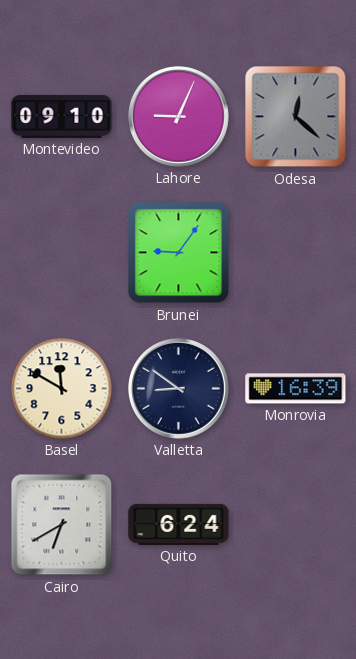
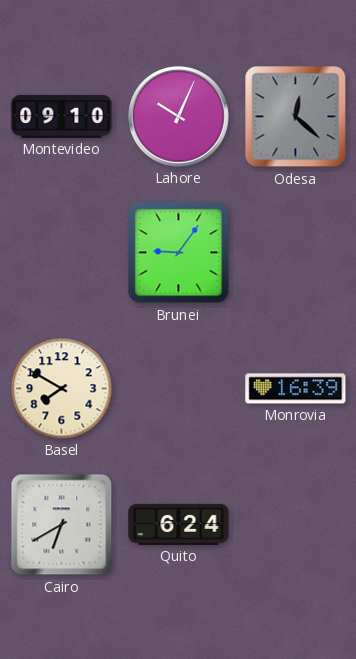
Lahore: 9:04 -> 10:04 (179, 117)
Basel: 11:50 -> 7:50 (62, 389)
Valletta: 8:51 -> none (179, 389)
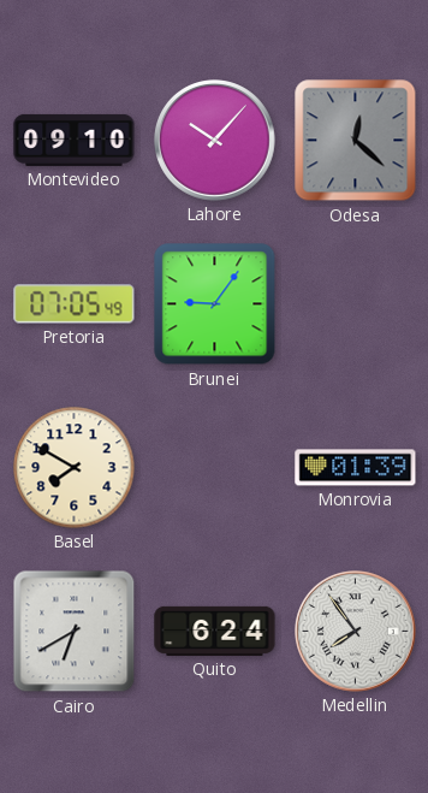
Lahore: 10:04 -> 10:07 (215, 141)
Pretoria: none -> 07:05 (75, 304)
Monrovia: 16:39 -> 01:39 (356, 468)
Medellin: none -> 7:54 (356, 632)
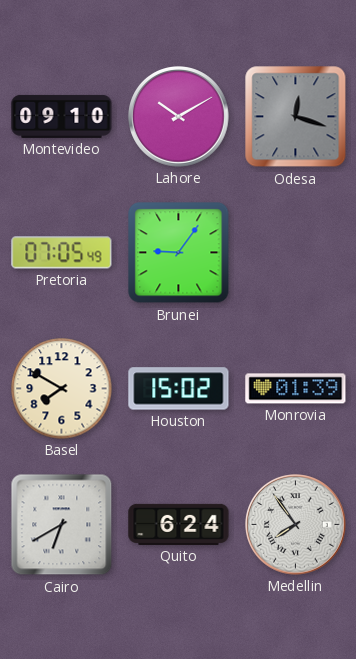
Lahore: 10:07 -> 10:10 (179, 117)
Odesa: 12:22 -> 12:18 (296, 117)
Houston: none -> 15:02 (179, 389)
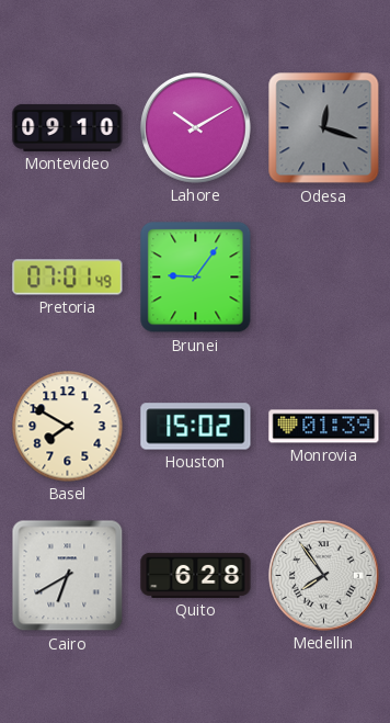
Pretoria: 07:05 -> 07:01 (68, 278)
Quito: 6:24 -> 6:28 (196, 575)
